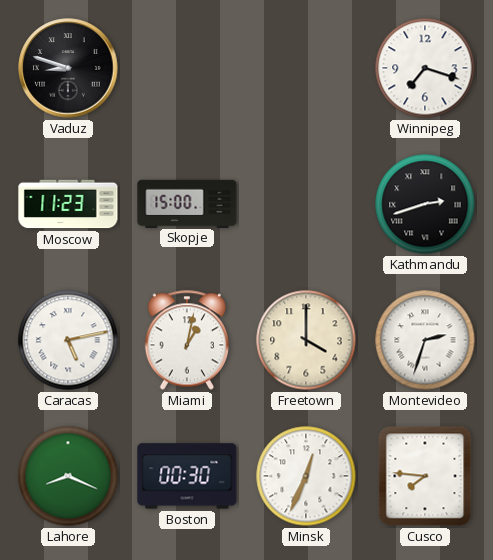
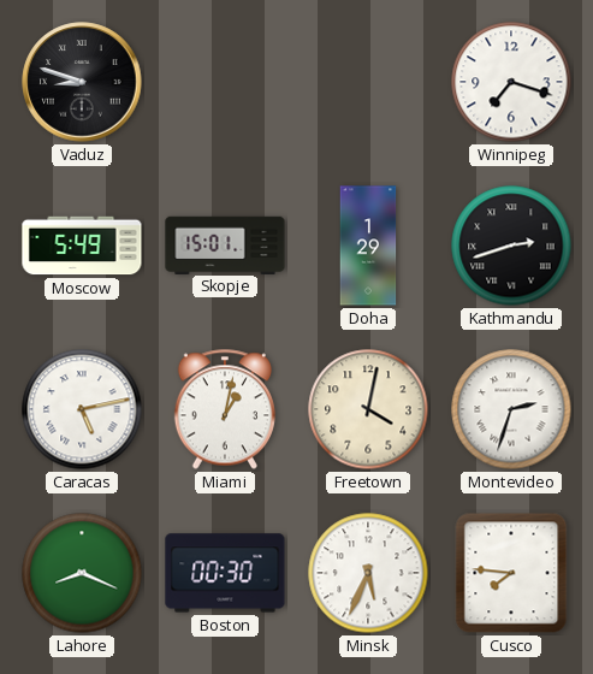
Moscow: 11:23 -> 5:49 (82, 246)
Skopje: 15:00 -> 15:01 (225, 244)
Doha: none -> 1:29 (368, 246)
Freetown: 4:00 -> 4:02 (368, 409)
Minsk: 12:34 -> 5:34 (368, 573)
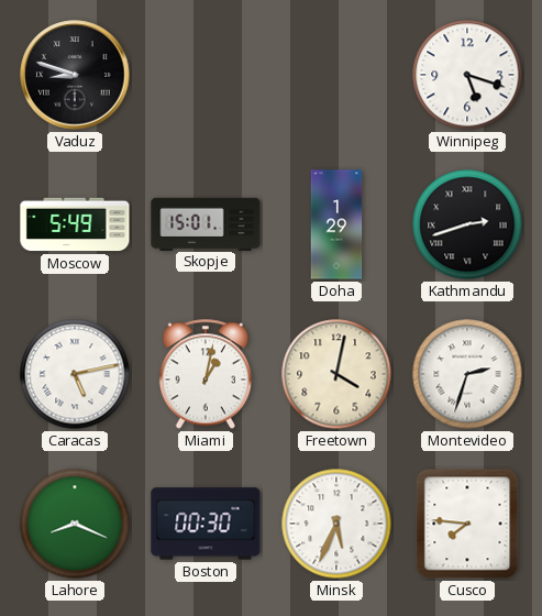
Winnipeg: 7:18 -> 5:18 (467, 75)
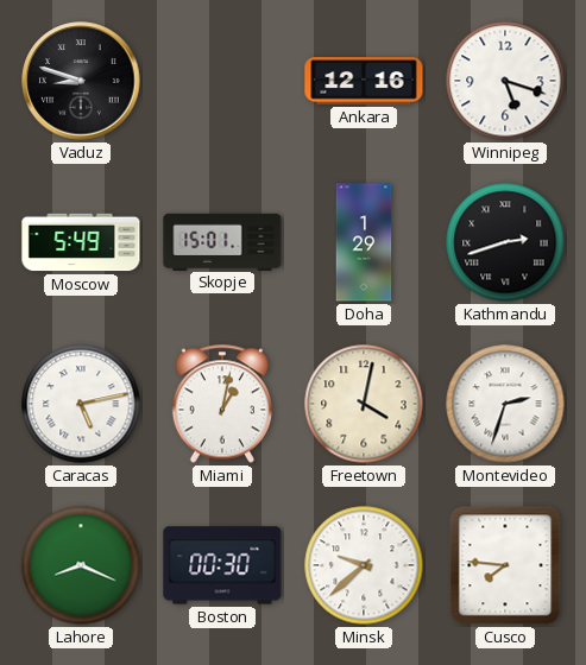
Ankara: none -> 12:16 (364, 81)
Minsk: 5:34 -> 9:38 (364, 565)
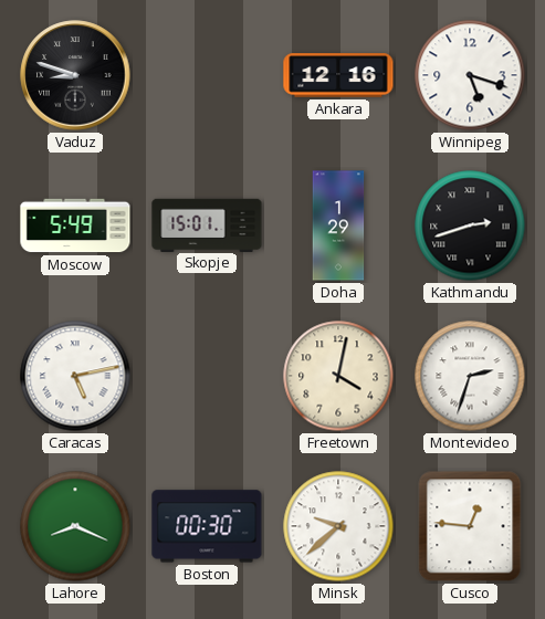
Miami: 1:02 -> none (222, 404)
Cusco: 7:46 -> 12:46 (470, 526)
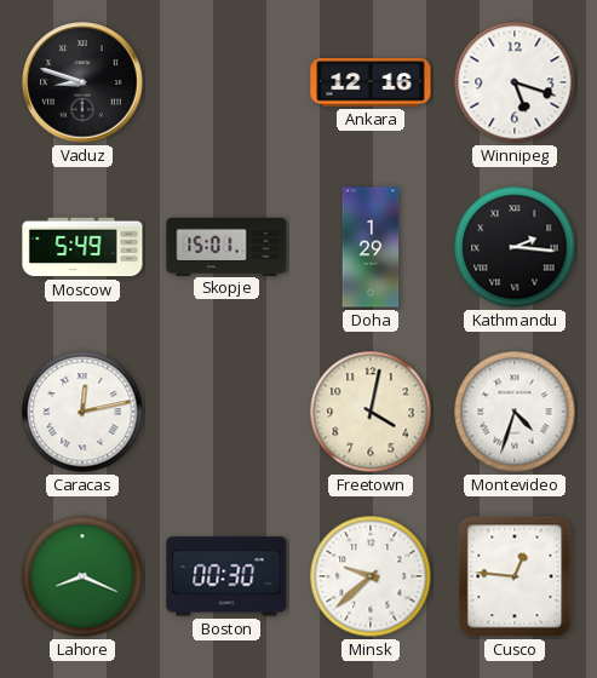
Kathmandu: 2:42 -> 2:16 (515, 247)
Caracas: 5:13 -> 12:13 (82, 412)
Montevideo: 2:33 -> 4:33 (515, 412)
